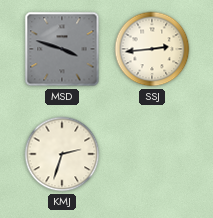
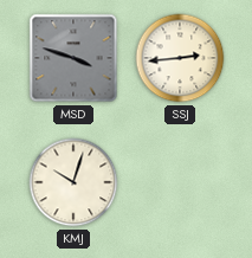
KMJ: 2:33 -> 10:03 (73, 182)
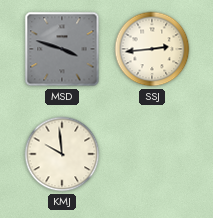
KMJ: 10:03 -> 9:59 (62, 154)
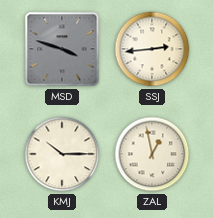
KMJ: 9:59 -> 10:15 (62, 154)
ZAL: none -> 12:58 (152, 154)
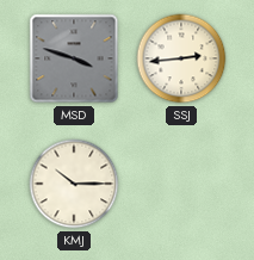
ZAL: 12:58 -> none (152, 154)
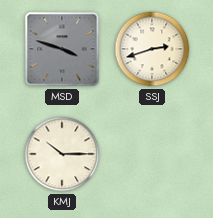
SSJ: 2:44 -> 2:42 (152, 49)
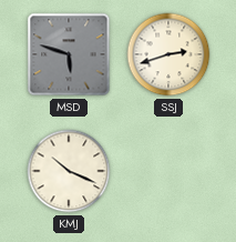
MSD: 3:48 -> 5:48 (69, 54)
KMJ: 10:15 -> 10:19 (69, 171)
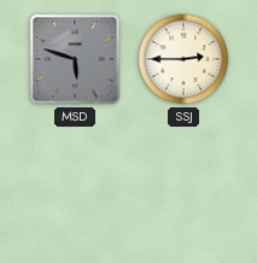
SSJ: 2:42 -> 2:45 (183, 59)
KMJ: 10:19 -> none (69, 171)
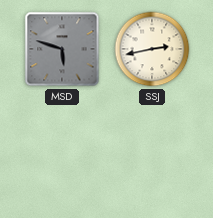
SSJ: 2:45 -> 2:43 (152, 49)
